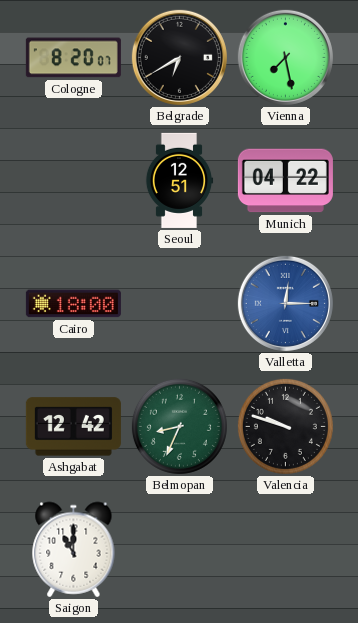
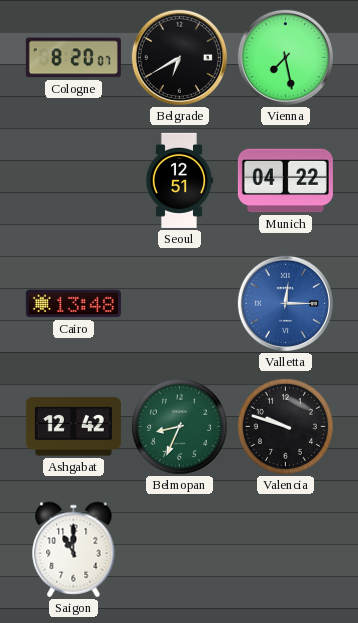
Cairo: 18:00 -> 13:48 (73, 304)
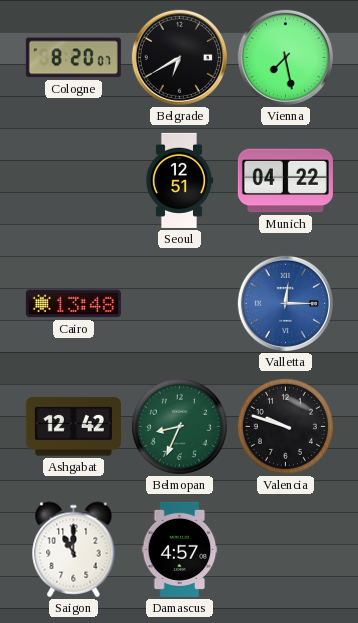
Damascus: none -> 4:57 (180, 549)
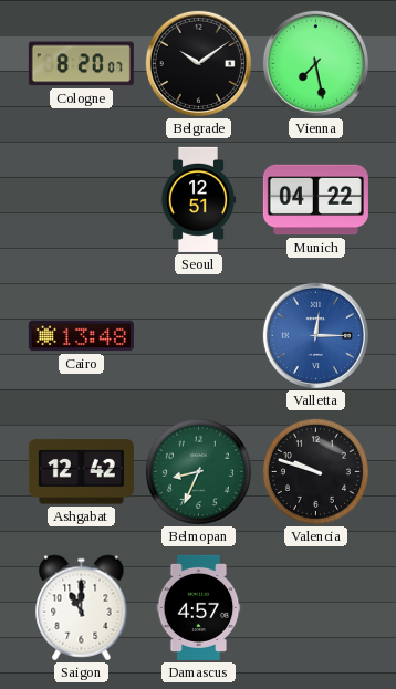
Belgrade: 6:40 -> 10:09 (198, 63)
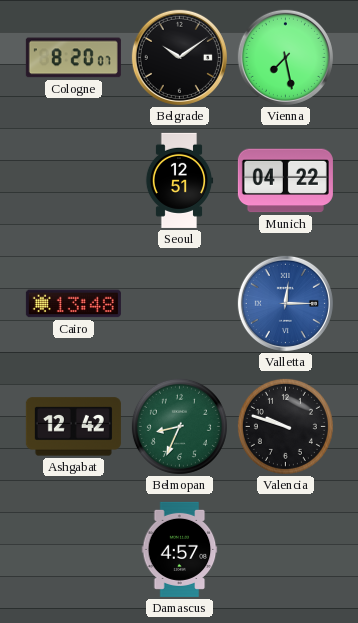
Saigon: 11:00 -> none (82, 608)
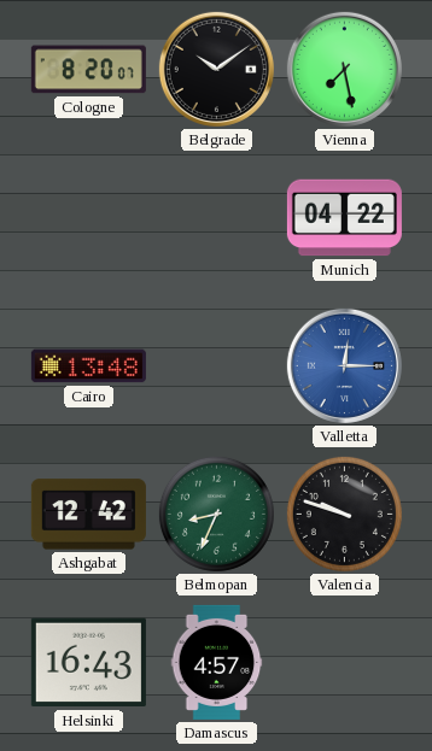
Seoul: 12:51 -> none (179, 180)
Helsinki: none -> 16:43 (88, 663)
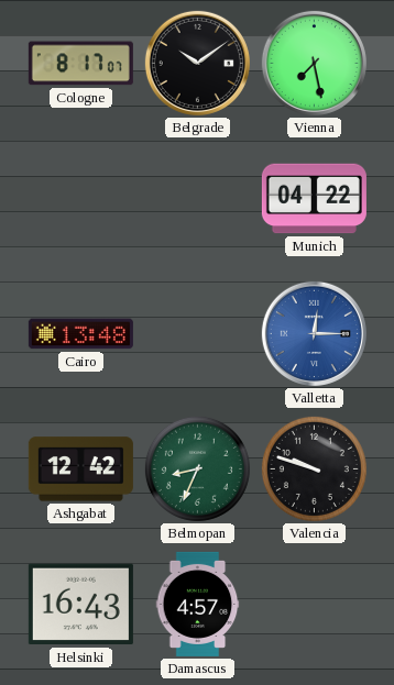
Cologne: 8:20 -> 8:17 (80, 64)
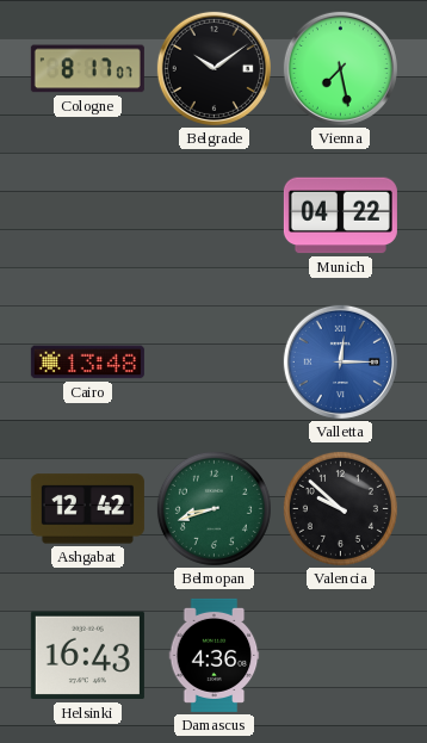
Belmopan: 8:34 -> 8:42 (213, 508)
Valencia: 9:48 -> 9:52 (340, 508)
Damascus: 4:57 -> 4:36 (215, 655)
